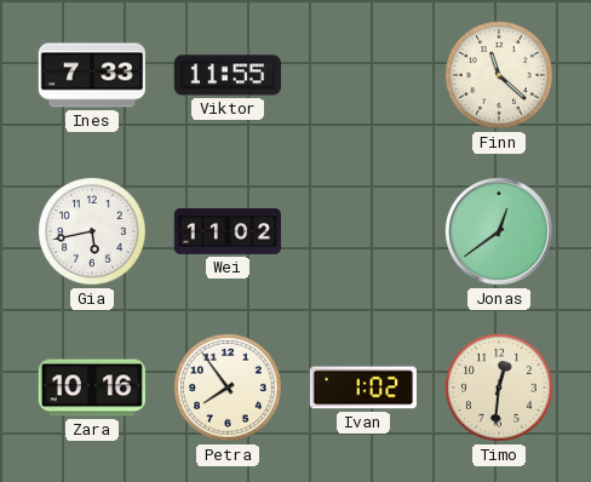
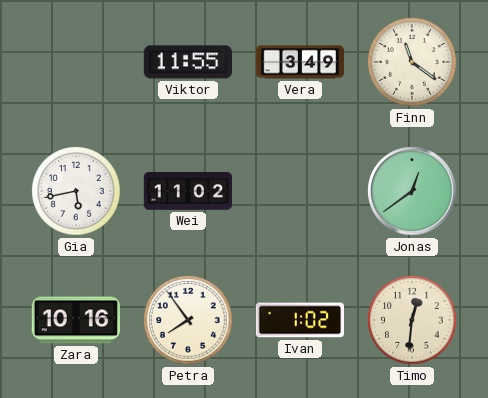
Ines: 7:33 -> none (91, 75)
Vera: none -> 3:49 (300, 62)
Finn: 11:22 -> 11:21 (412, 62)
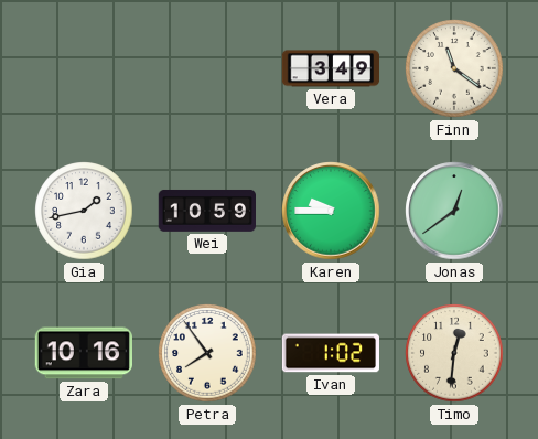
Viktor: 11:55 -> none (187, 62)
Gia: 5:43 -> 1:43 (84, 211)
Wei: 11:02 -> 10:59 (207, 211)
Karen: none -> 9:45 (331, 211)
